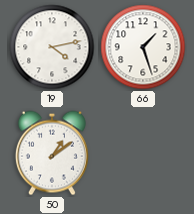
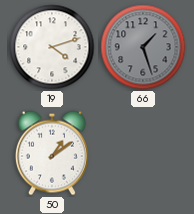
19: 4:13 -> 4:12 (52, 47)
66 dial: white -> grey (143, 47)
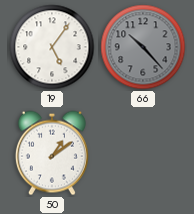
19: 4:12 -> 5:06 (52, 47)
66: 1:27 -> 10:23 (143, 47)
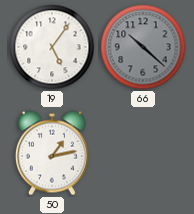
66: 10:23 -> 10:22 (143, 47)
50: 1:09 -> 1:13 (52, 153)
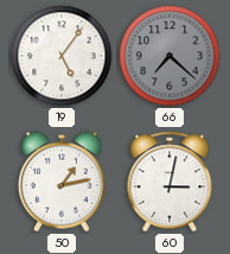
66: 10:22 -> 7:22 (170, 56)
60: none -> 3:02 (170, 182)
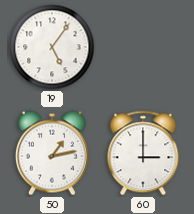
66: 7:22 -> none (170, 56)
60: 3:02 -> 3:00 (143, 153)
